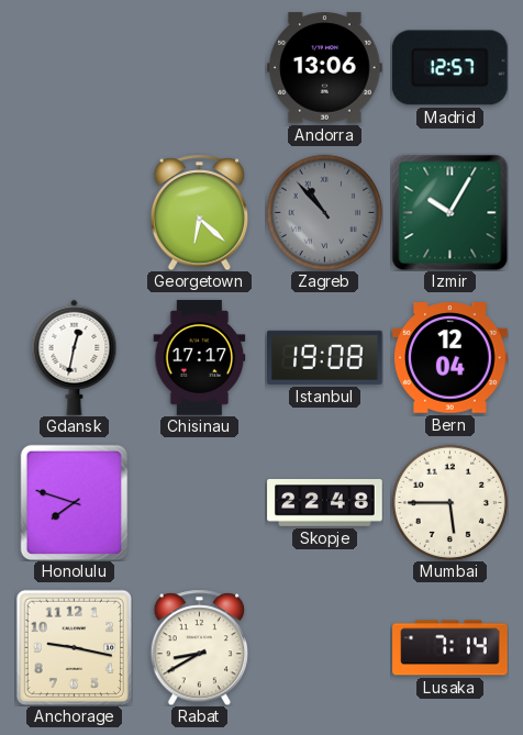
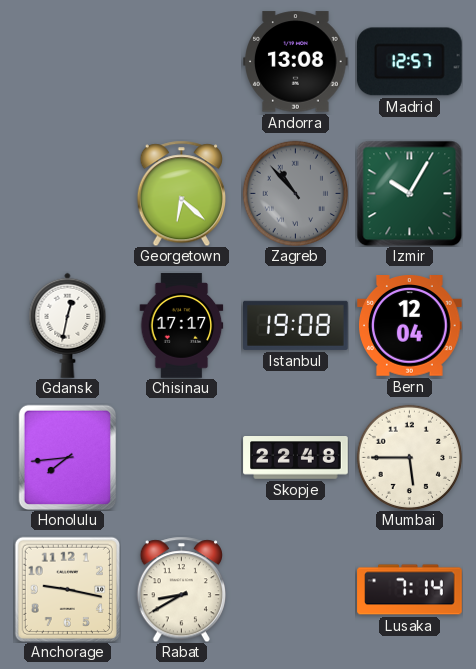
Andorra: 13:06 -> 13:08 (296, 62)
Honolulu: 7:48 -> 7:44 (68, 457)
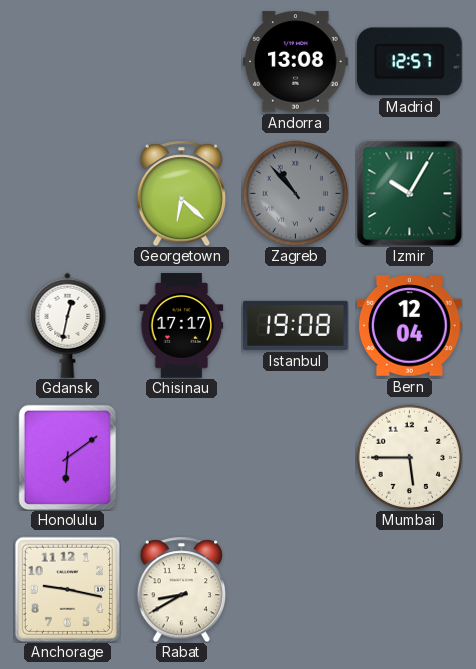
Honolulu: 7:44 -> 6:09 (68, 457)
Skopje: 22:48 -> none (296, 458)
Lusaka: 7:14 -> none (410, 590)
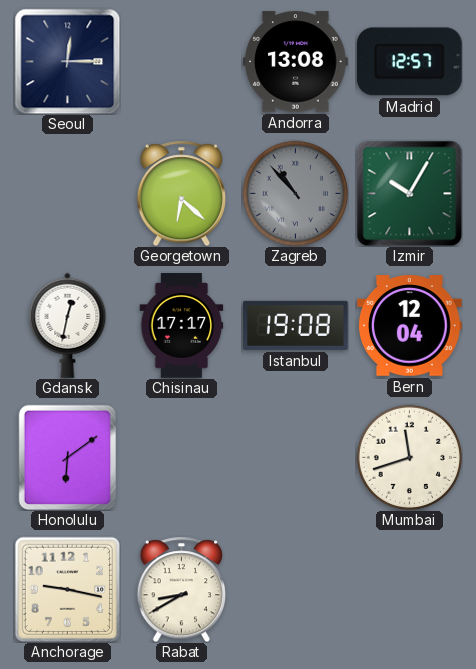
Seoul: none -> 12:15 (67, 61)
Mumbai: 5:45 -> 11:42 (409, 457)
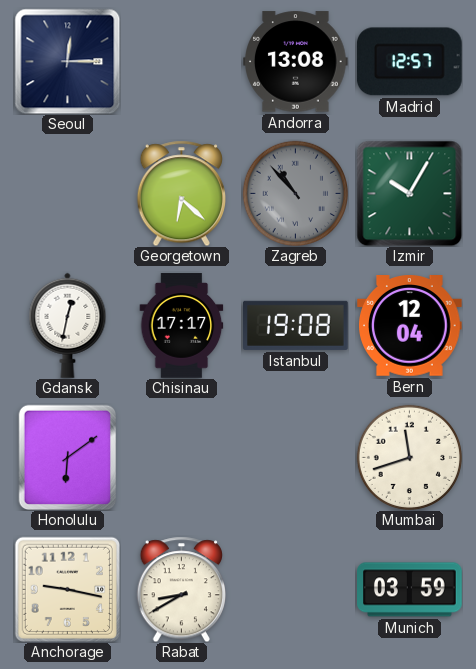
Munich: none -> 03:59 (410, 590)
